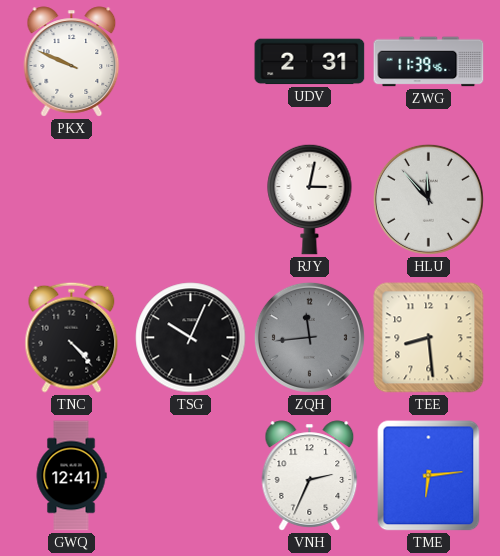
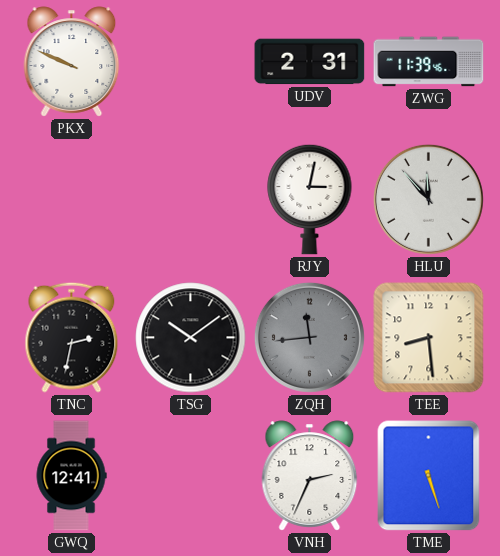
TNC: 4:23 -> 2:32 (72, 337)
TSG: 10:04 -> 10:09 (191, 338)
TME: 6:14 -> 5:27 (429, 476)
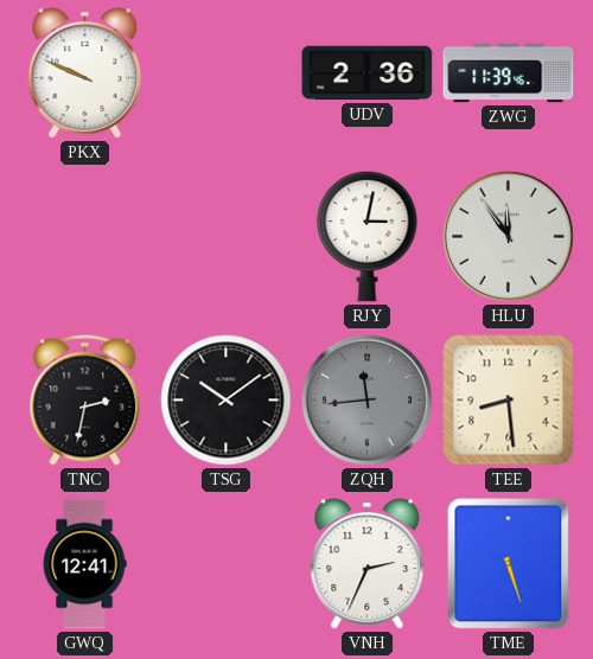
UDV: 2:31 -> 2:36 (368, 73)
HLU: 11:53 -> 11:54 (508, 236)
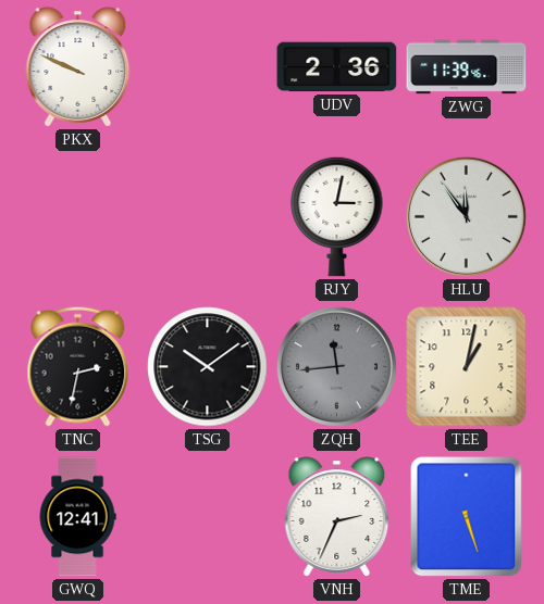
TEE: 8:29 -> 1:02 (467, 367)
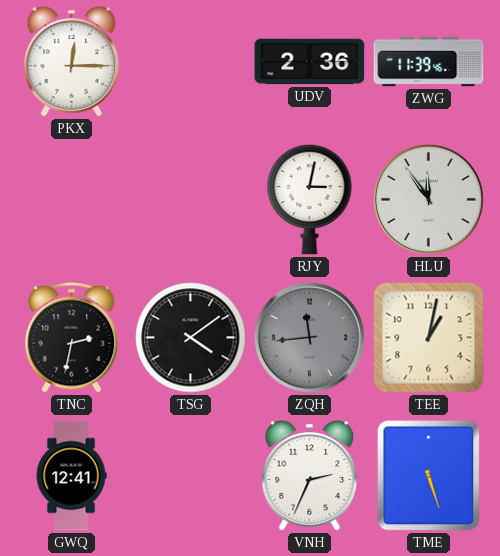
PKX: 9:49 -> 12:15 (72, 62)
TSG: 10:09 -> 4:09 (191, 338)
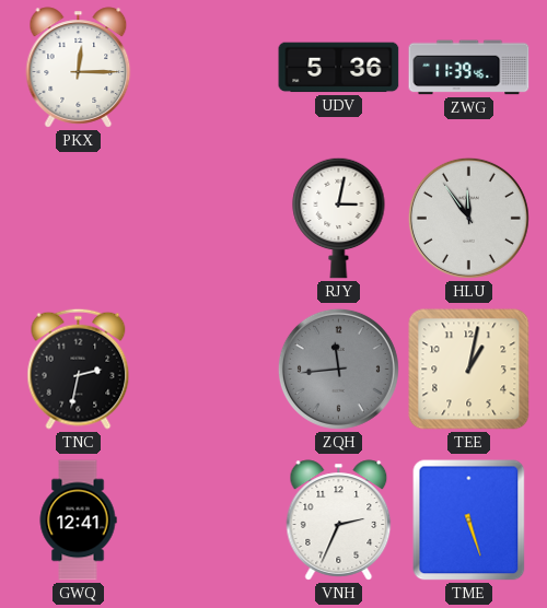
UDV: 2:36 -> 5:36 (339, 68)
TSG: 4:09 -> none (191, 338)
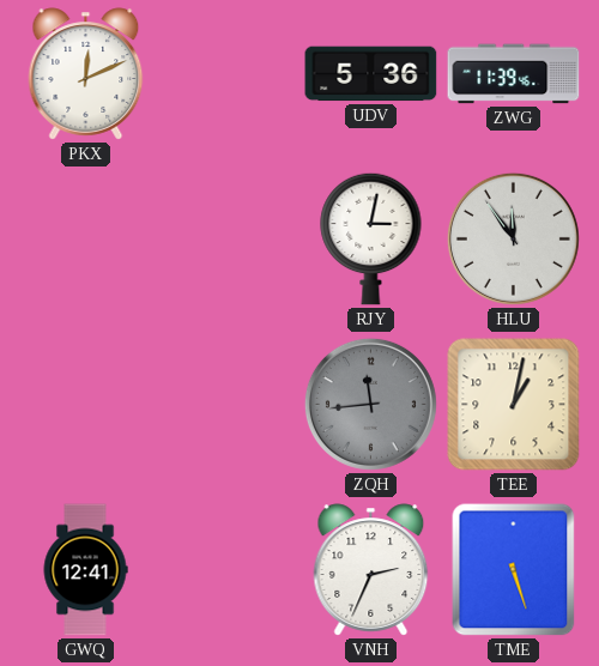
PKX: 12:15 -> 12:11 (86, 74)
TNC: 2:32 -> none (79, 369)
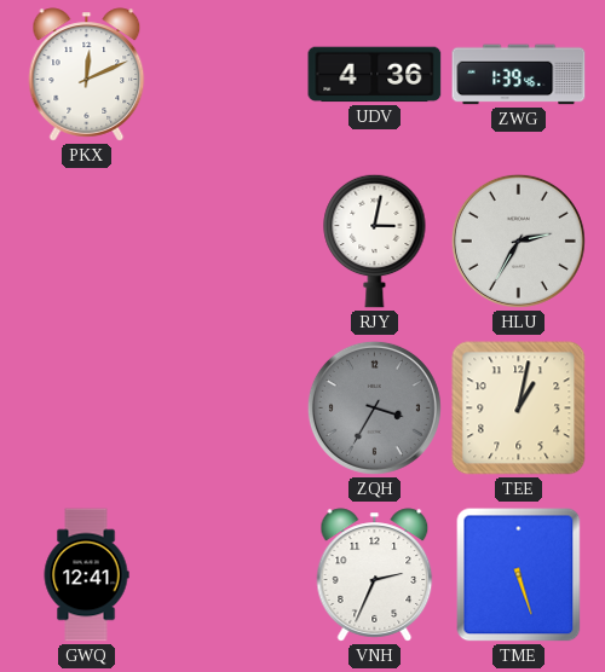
UDV: 5:36 -> 4:36 (375, 75)
ZWG: 11:39 -> 1:39 (519, 75)
HLU: 11:54 -> 2:35 (518, 241)
ZQH: 11:44 -> 3:35 (374, 407)
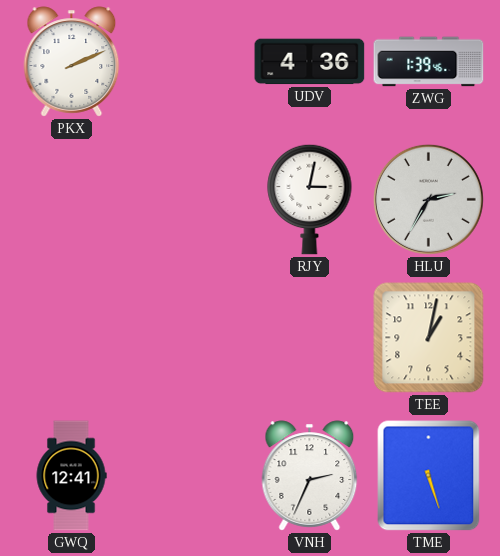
PKX: 12:11 -> 2:11 (72, 62)
ZQH: 3:35 -> none (374, 407)
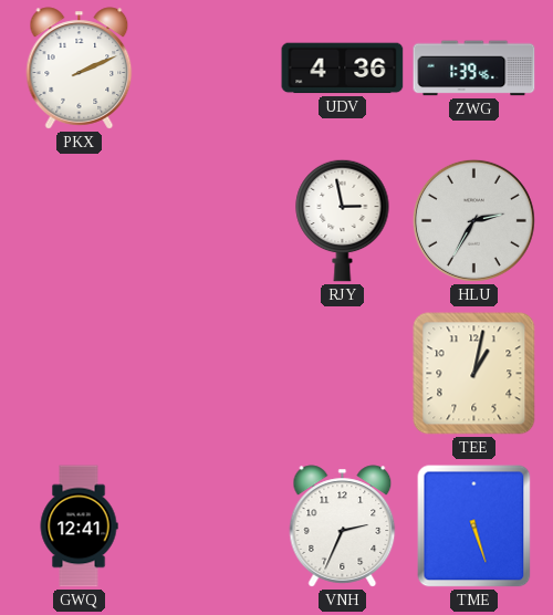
RJY: 3:02 -> 2:58 (343, 220)
